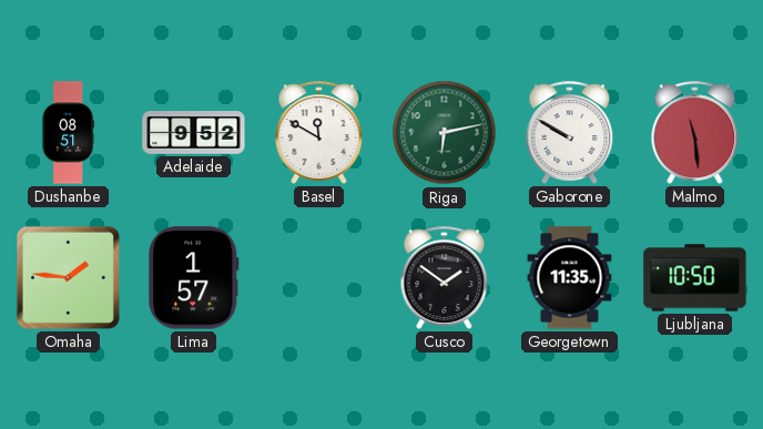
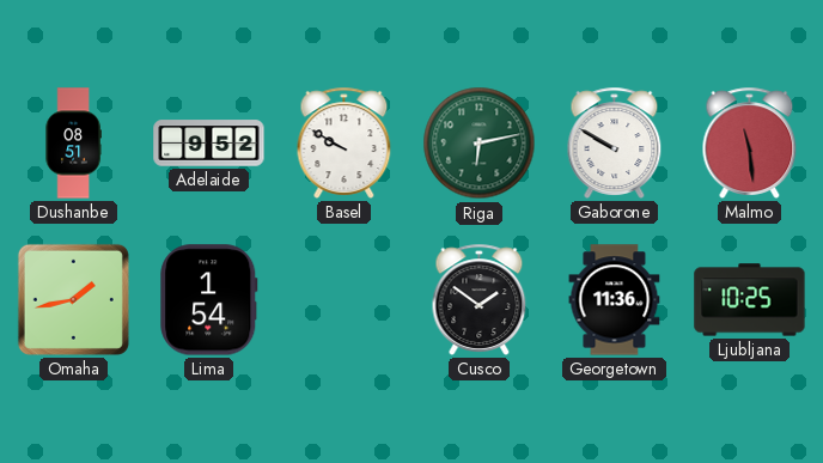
Basel: 11:50 -> 9:50 (345, 142)
Omaha: 1:46 -> 1:43 (73, 299)
Lima: 1:57 -> 1:54 (209, 300)
Georgetown: 11:35 -> 11:36 (615, 300)
Ljubljana: 10:50 -> 10:25 (750, 300)
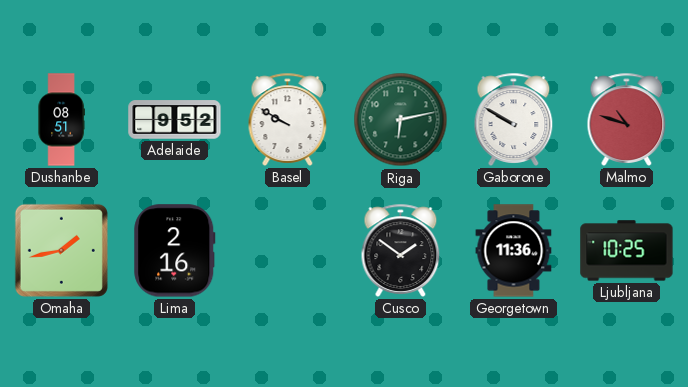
Malmo: 11:29 -> 10:48 (627, 119)
Lima: 1:54 -> 2:16 (175, 251)
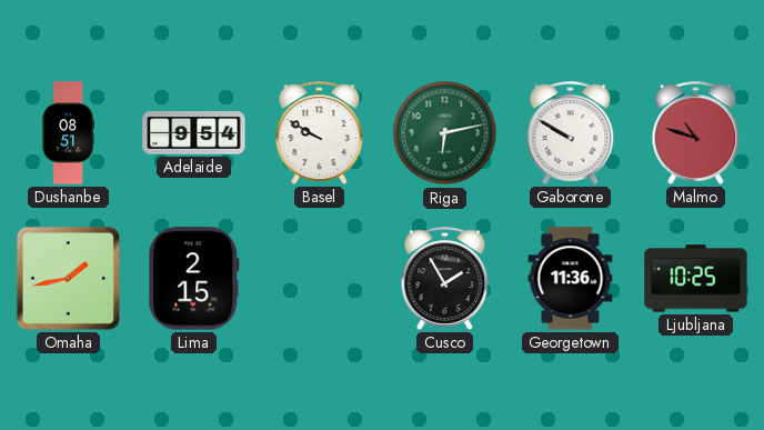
Adelaide: 9:52 -> 9:54 (194, 133)
Lima: 2:16 -> 2:15 (194, 279)
Cusco: 1:51 -> 1:55 (445, 278)
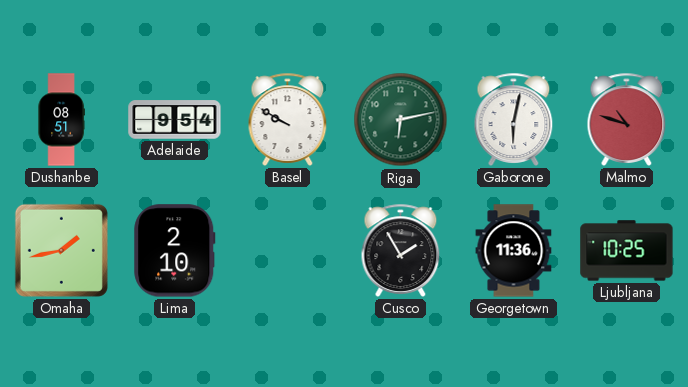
Gaborone: 9:50 -> 6:02 (514, 119)
Lima: 2:15 -> 2:10 (175, 251)
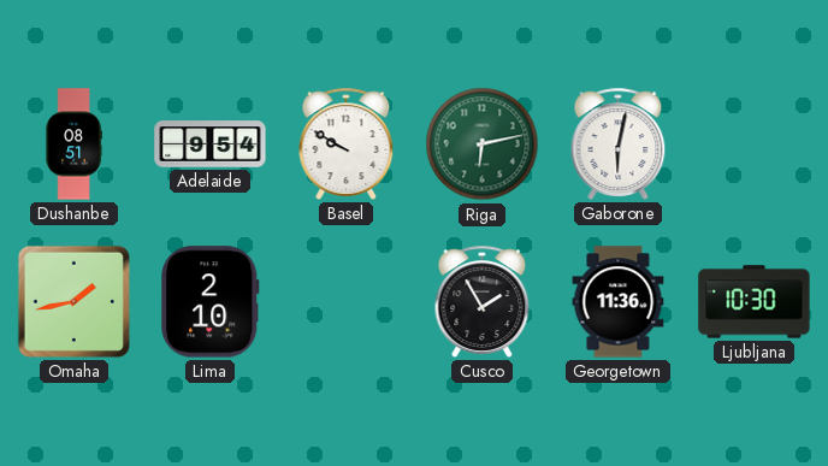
Malmo: 10:48 -> none (627, 119)
Ljubljana: 10:25 -> 10:30 (755, 302)
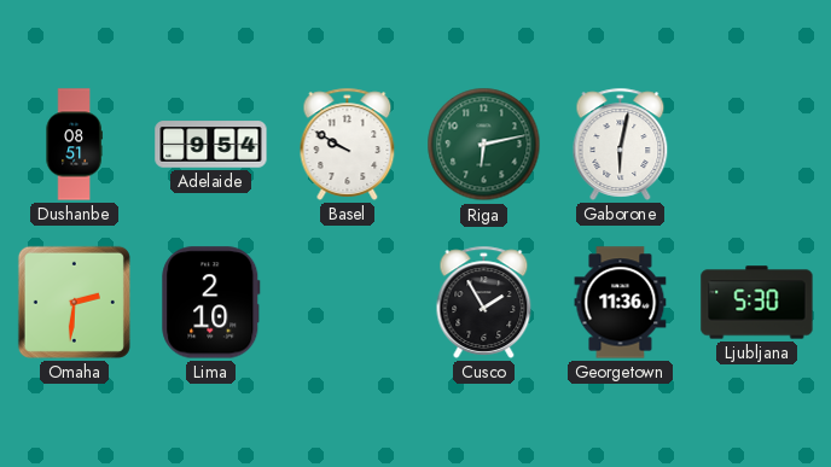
Omaha: 1:43 -> 2:31 (74, 302)
Ljubljana: 10:30 -> 5:30 (757, 303)
